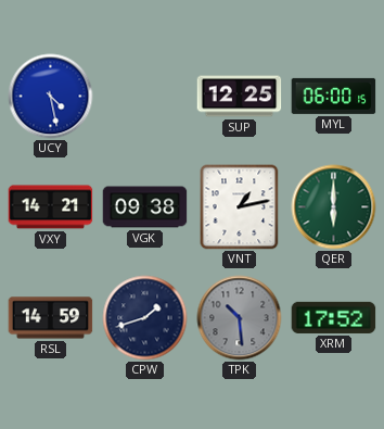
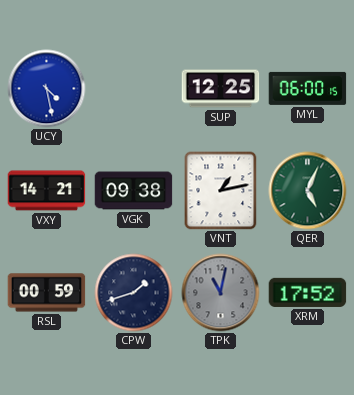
QER: 6:00 -> 5:04 (308, 191)
RSL: 14:59 -> 00:59 (47, 293)
TPK: 10:29 -> 11:02 (221, 293)
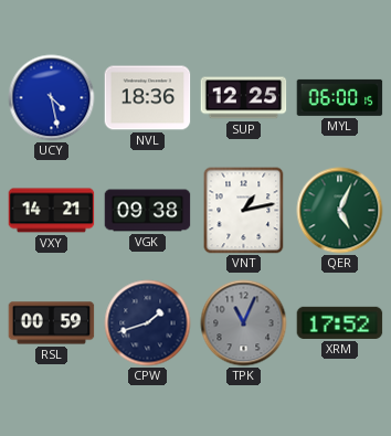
NVL: none -> 18:36 (148, 98)
TPK: 11:02 -> 11:04 (244, 323)
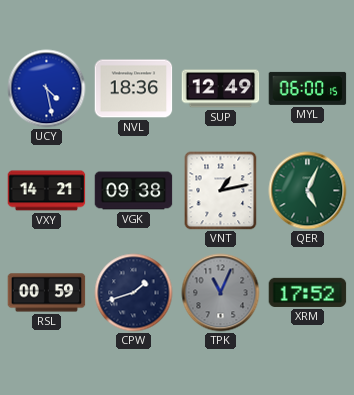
SUP: 12:25 -> 12:49 (221, 89)
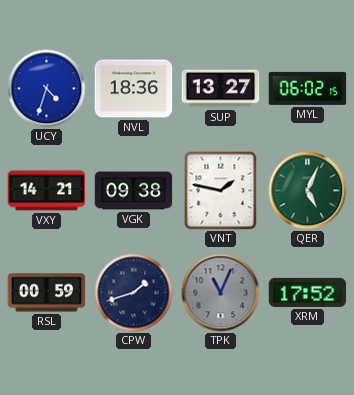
UCY: 4:28 -> 4:33 (47, 89)
SUP: 12:49 -> 13:27 (221, 89)
MYL: 06:00 -> 06:02 (308, 88)
VNT: 1:13 -> 1:47 (221, 191)
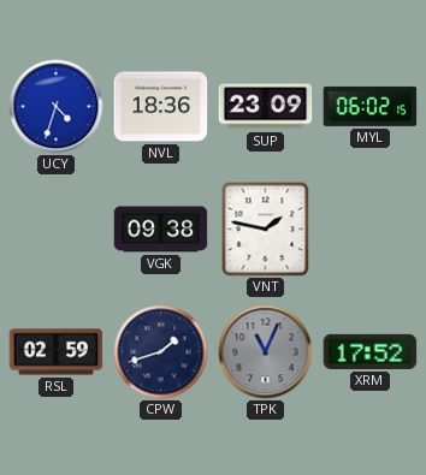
SUP: 13:27 -> 23:09 (266, 107)
VXY: 14:21 -> none (47, 191)
QER: 5:04 -> none (308, 191)
RSL: 00:59 -> 02:59 (57, 352)
